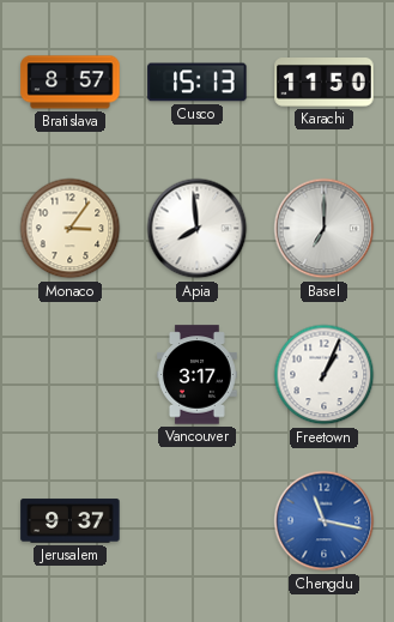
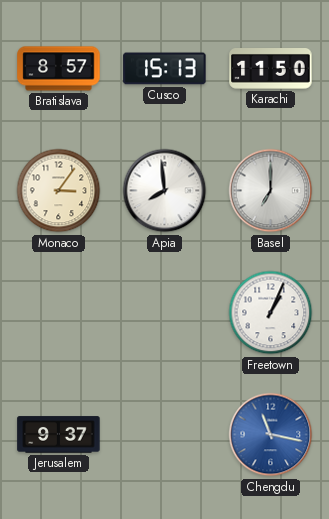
Vancouver: 3:17 -> none (198, 375)
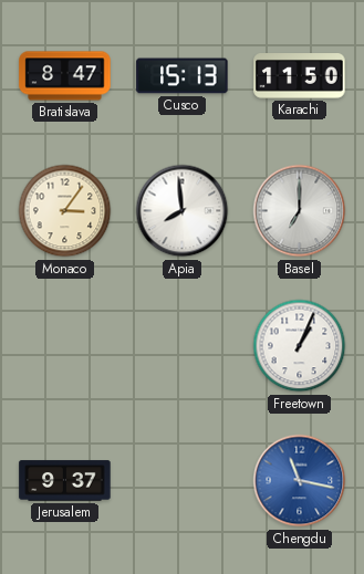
Bratislava: 8:57 -> 8:47 (65, 76)
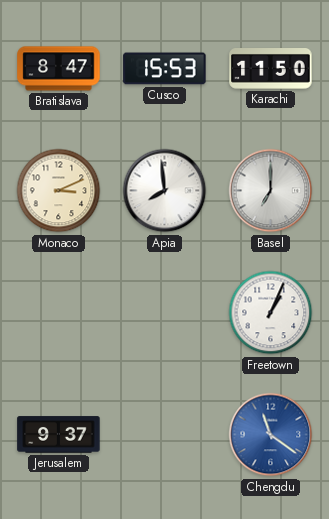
Cusco: 15:13 -> 15:53 (165, 69)
Monaco: 3:06 -> 3:11 (59, 191)
Chengdu: 11:17 -> 11:21 (271, 435)
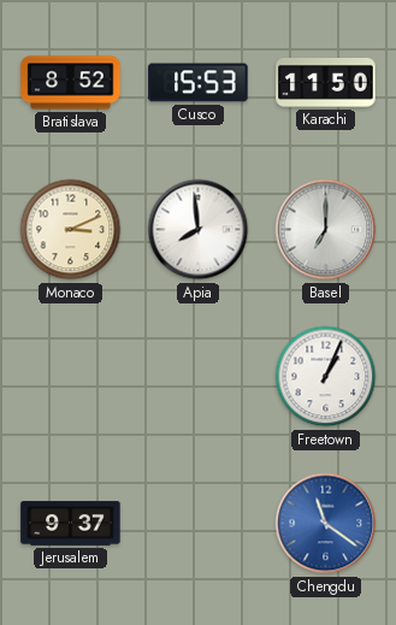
Bratislava: 8:47 -> 8:52 (71, 83)
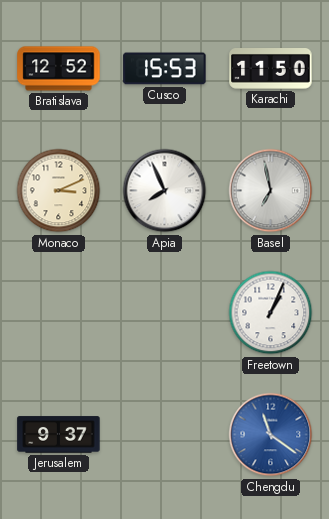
Bratislava: 8:52 -> 12:52 (59, 69)
Apia: 7:59 -> 7:56 (165, 191)
Basel: 7:00 -> 6:58 (271, 191)
